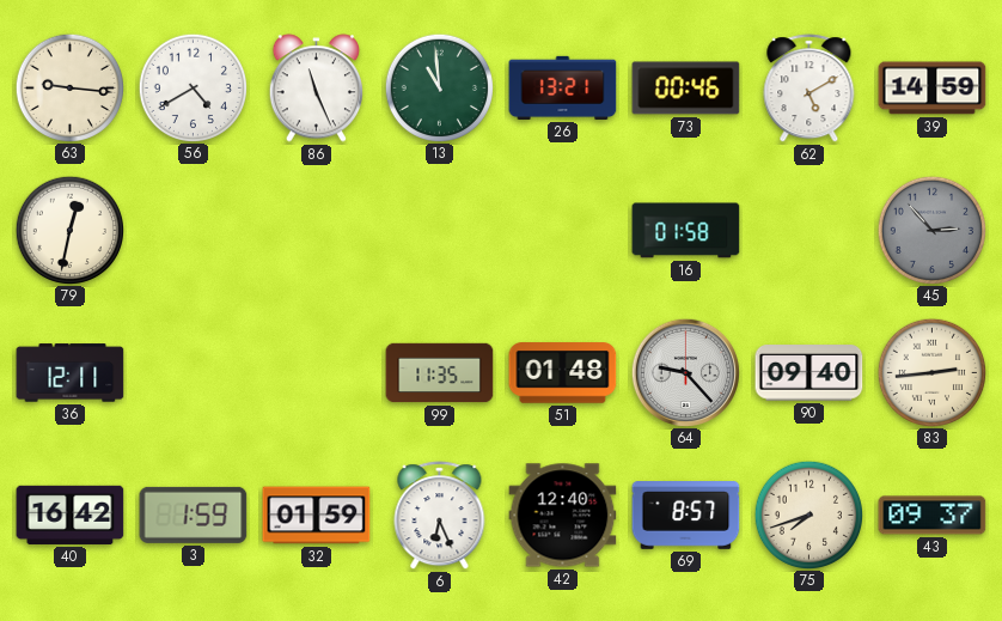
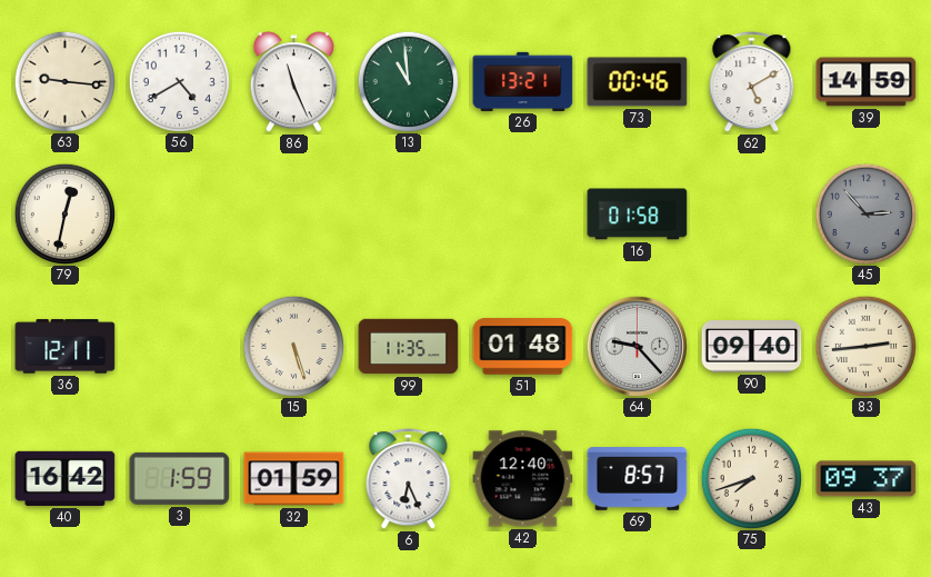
15: none -> 5:27 (293, 346)
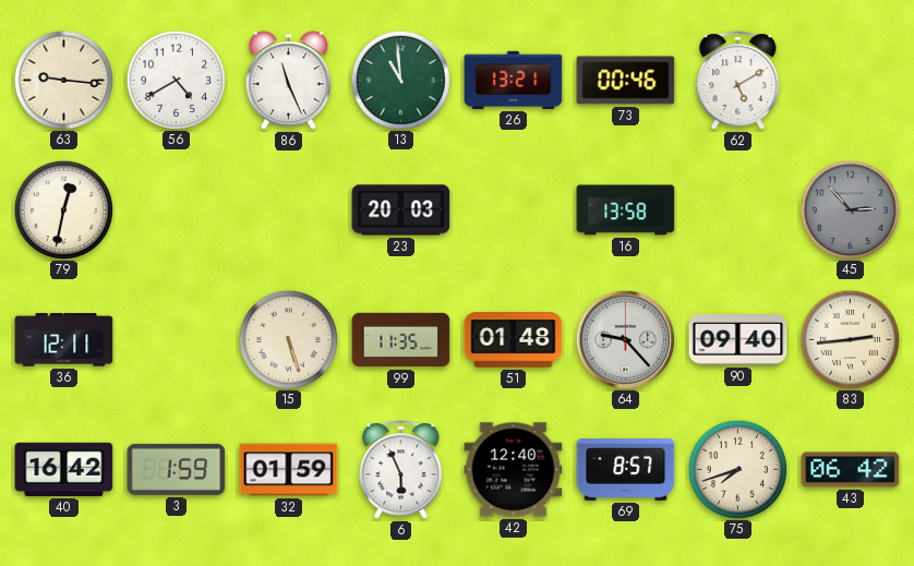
39: 14:59 -> none (867, 82)
23: none -> 20:03 (401, 210)
16: 01:58 -> 13:58 (626, 210)
6: 6:26 -> 5:56 (401, 470)
43: 09:37 -> 06:42 (851, 470)
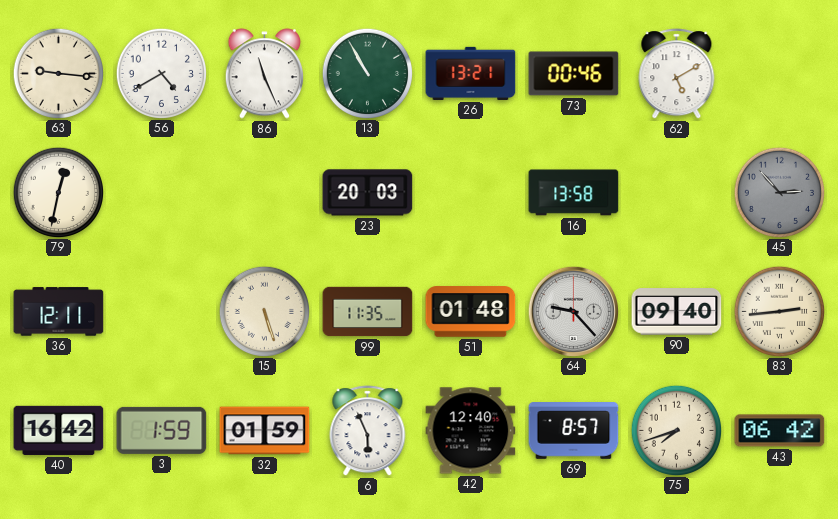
13: 10:59 -> 10:55 (367, 73)
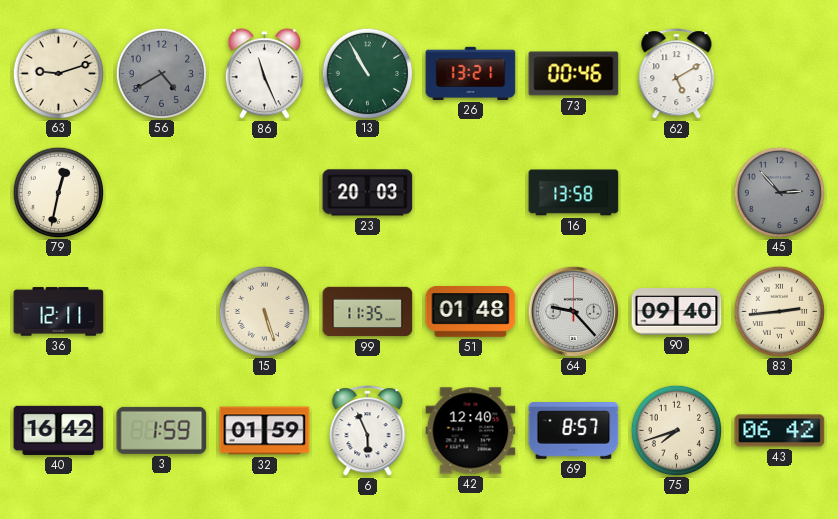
63: 9:16 -> 9:12 (58, 73)
56 dial: white -> grey (161, 73)
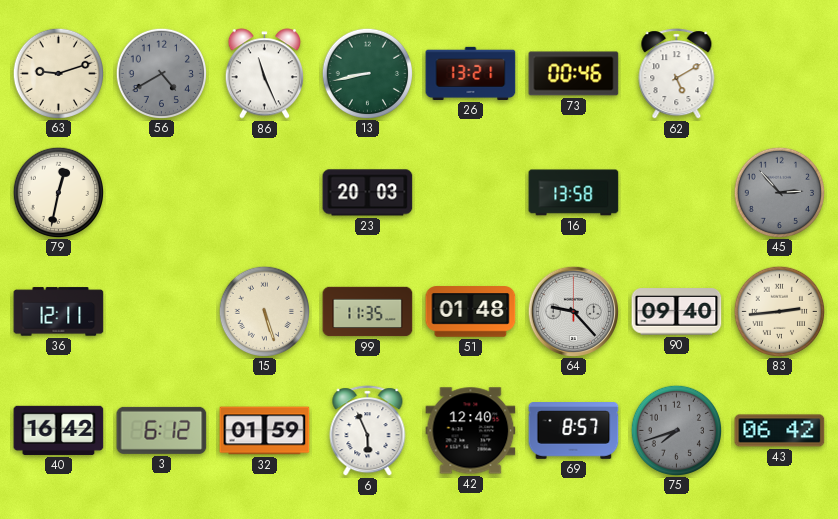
13: 10:55 -> 8:43 (367, 73)
3: 1:59 -> 6:12 (162, 430)
75 dial: cream -> grey (676, 430)
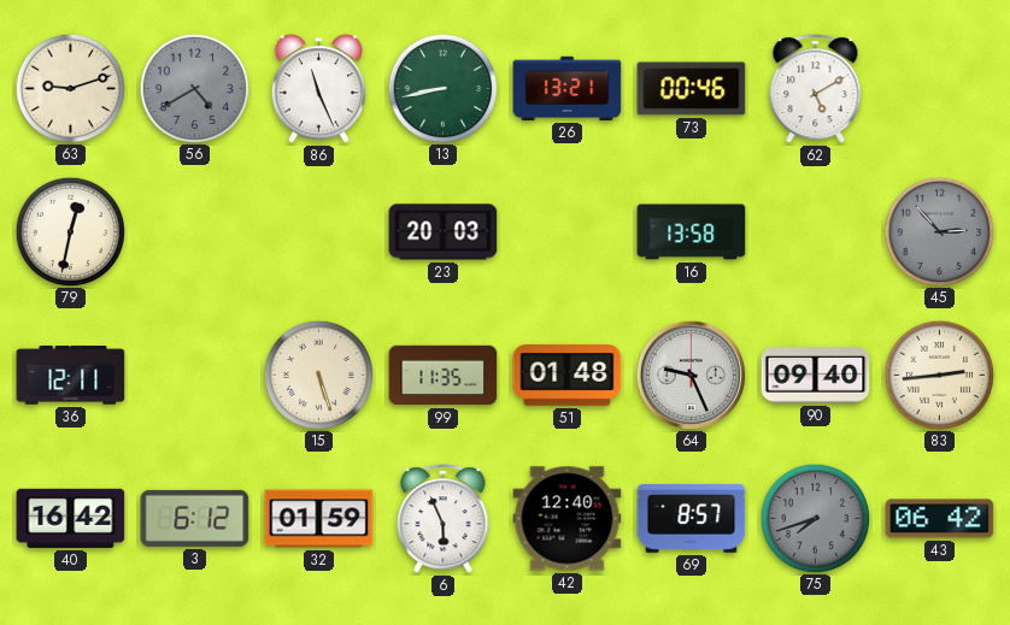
64: 9:23 -> 9:26 (691, 375)
